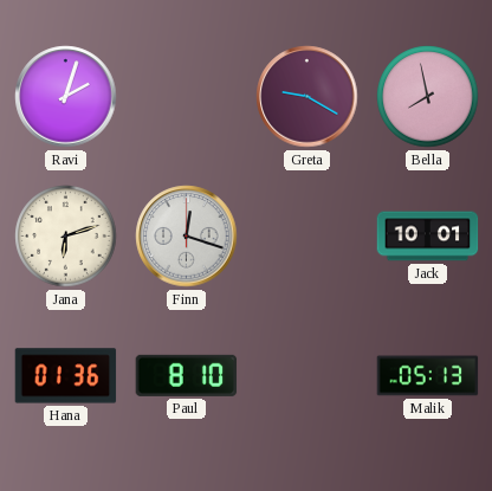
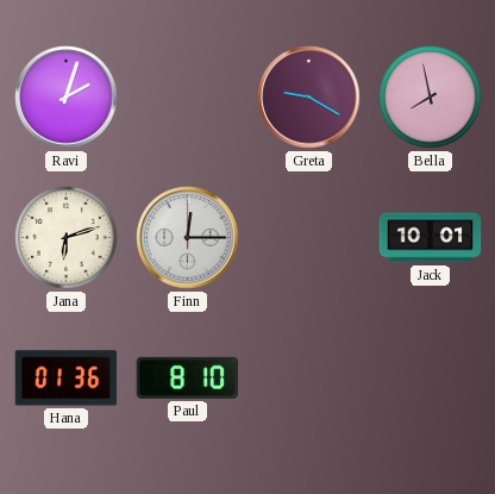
Finn: 12:18 -> 12:15 (188, 238)
Malik: 05:13 -> none (428, 376)
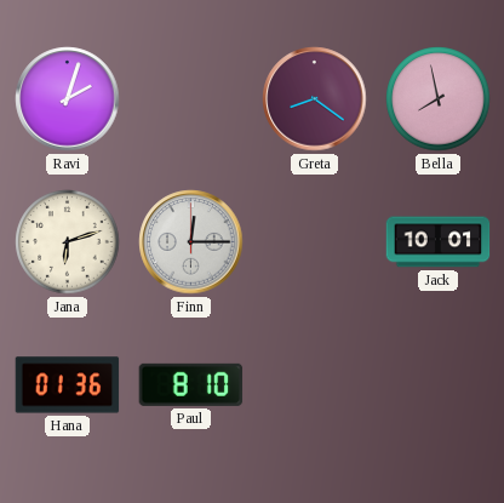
Greta: 9:20 -> 8:21 (315, 99)
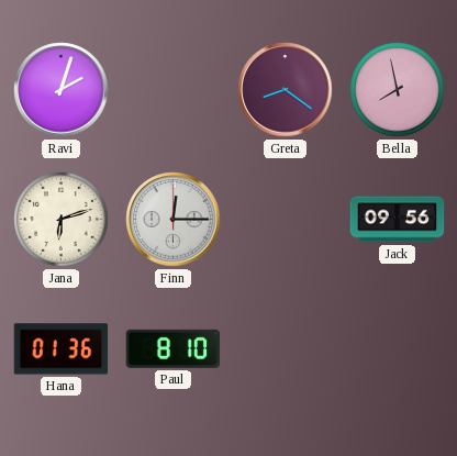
Jack: 10:01 -> 09:56 (398, 220)
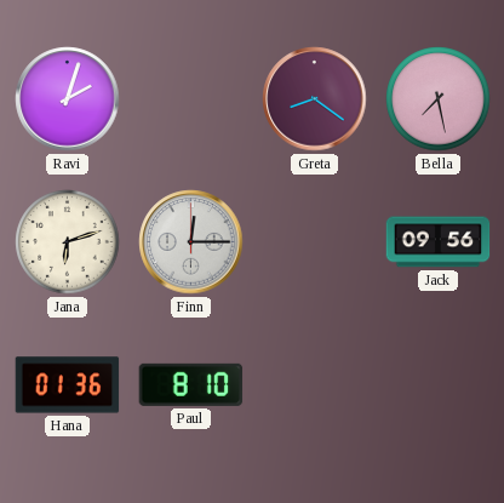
Bella: 7:58 -> 7:28 (439, 99)
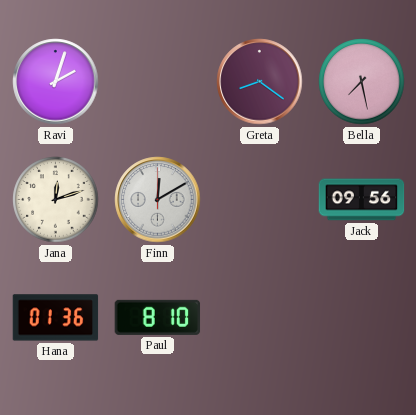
Jana: 6:12 -> 12:12 (56, 200)
Finn: 12:15 -> 12:10 (158, 200)
